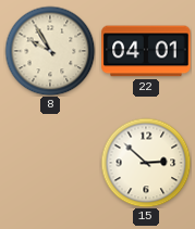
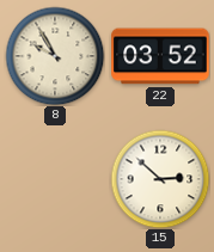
22: 04:01 -> 03:52 (160, 56)
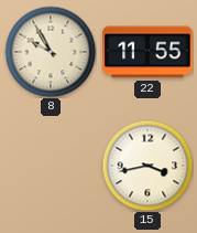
22: 03:52 -> 11:55 (147, 52)
15: 2:52 -> 3:43 (147, 166)
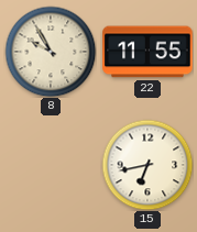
15: 3:43 -> 6:43 (147, 165)
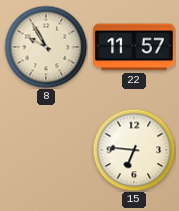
22: 11:55 -> 11:57 (134, 47)
15: 6:43 -> 6:46 (134, 150)
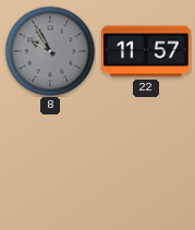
8 dial: cream -> grey (50, 51)
15: 6:46 -> none (134, 150)
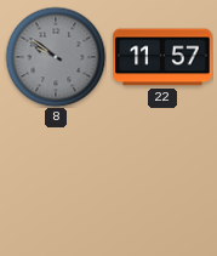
8: 9:55 -> 9:51 (56, 57)
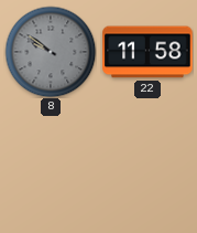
22: 11:57 -> 11:58 (147, 52)
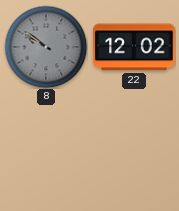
22: 11:58 -> 12:02 (134, 47)
